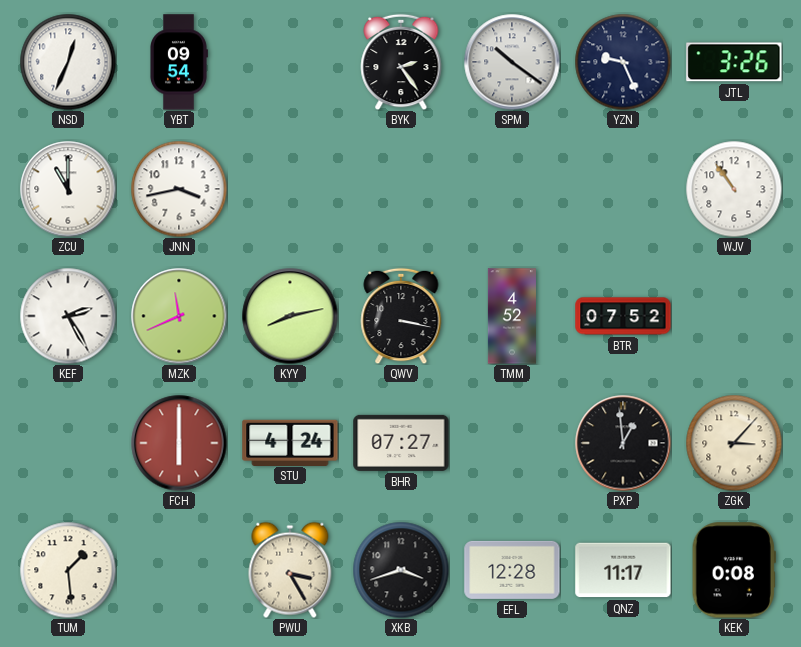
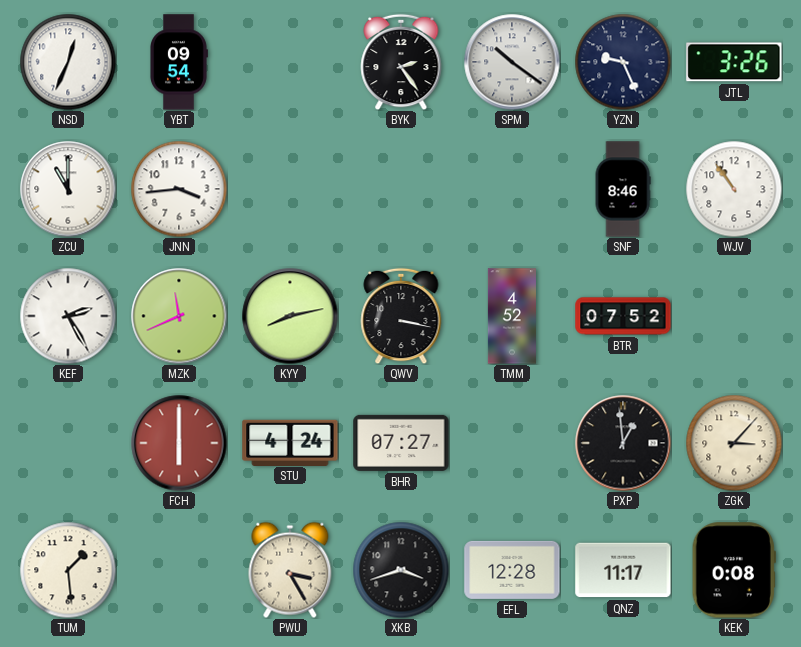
JNN: 3:43 -> 3:44 (179, 189)
SNF: none -> 8:46 (623, 189)
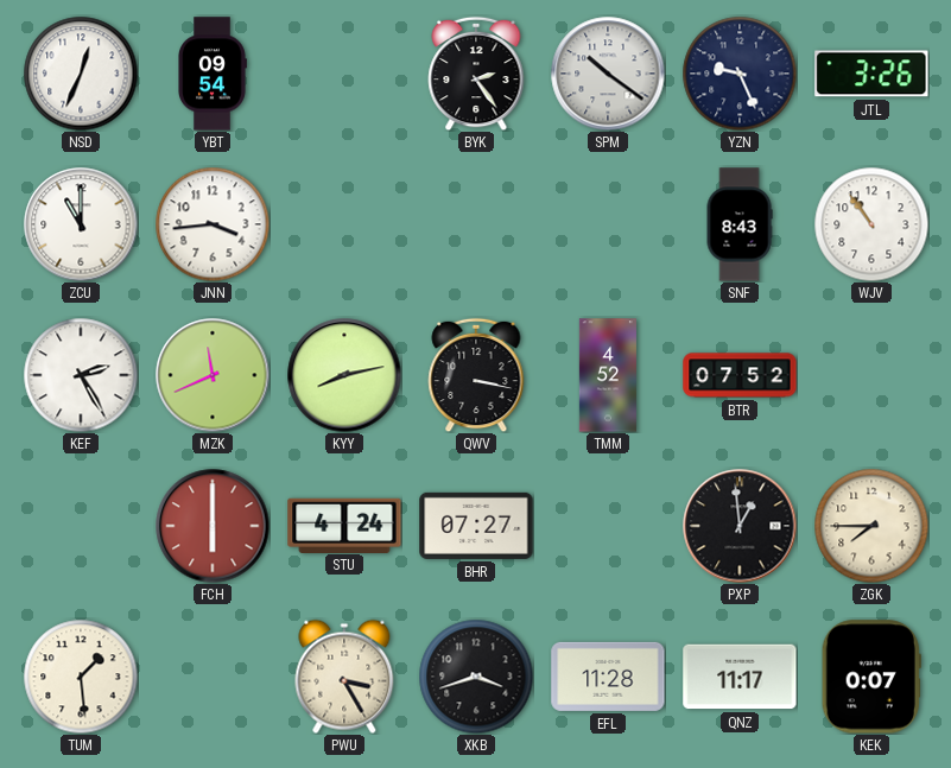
SNF: 8:46 -> 8:43 (740, 224)
ZGK: 3:07 -> 7:45 (871, 526)
EFL: 12:28 -> 11:28 (608, 677)
KEK: 0:08 -> 0:07 (871, 677)
